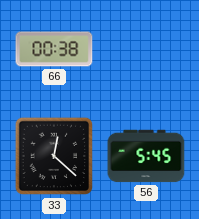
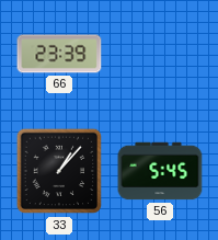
66: 00:38 -> 23:39 (59, 54)
33: 12:22 -> 1:07 (59, 171)
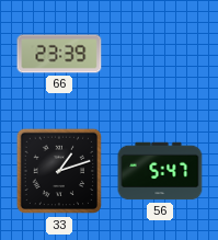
33: 1:07 -> 1:12 (59, 171)
56: 5:45 -> 5:47 (160, 171)
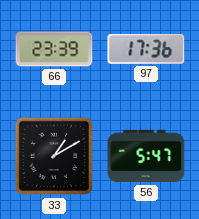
97: none -> 17:36 (146, 49)
33: 1:12 -> 1:10 (54, 156)
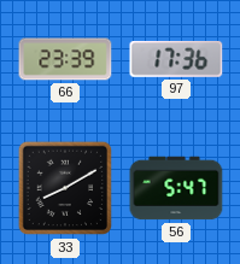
33: 1:10 -> 8:10 (65, 188)
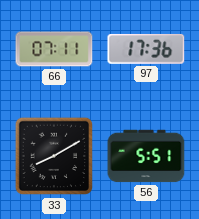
66: 23:39 -> 07:11 (54, 49)
56: 5:47 -> 5:51 (146, 156)
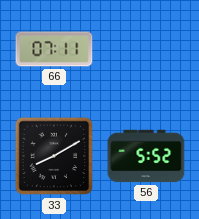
97: 17:36 -> none (146, 49)
56: 5:51 -> 5:52 (146, 156)
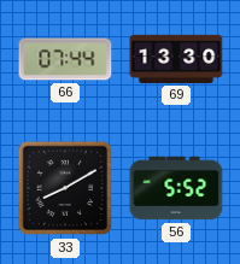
66: 07:11 -> 07:44 (65, 59)
69: none -> 13:30 (176, 59)
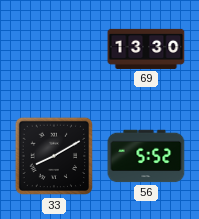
66: 07:44 -> none (65, 59)
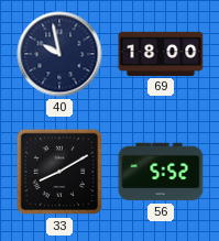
40: none -> 9:58 (59, 54)
69: 13:30 -> 18:00 (161, 54)
